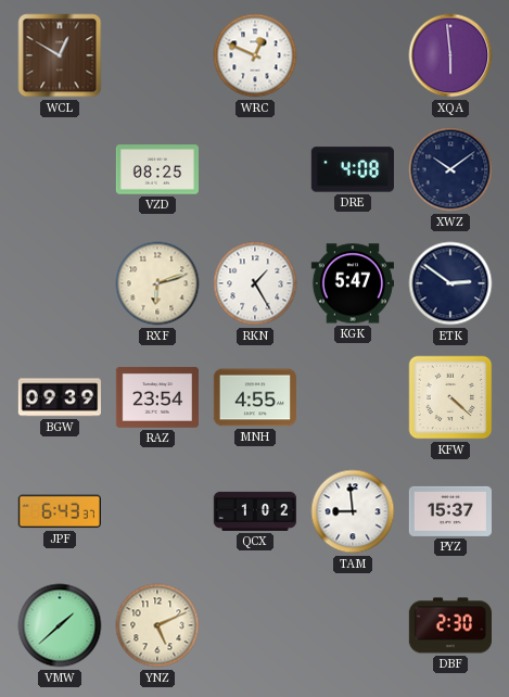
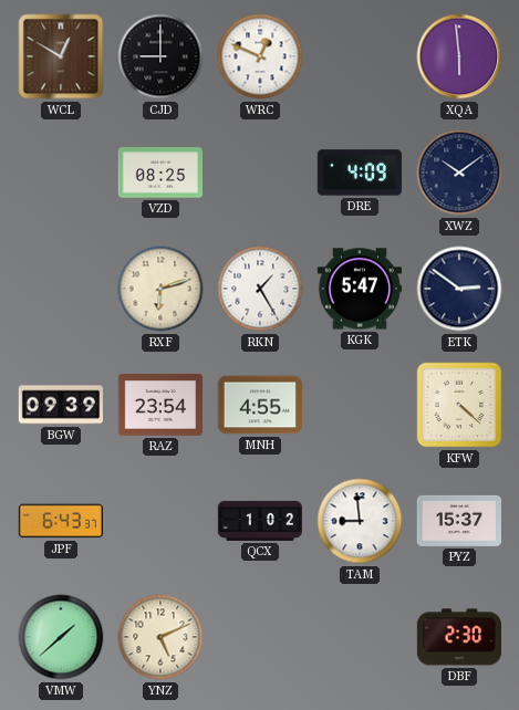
CJD: none -> 9:00 (160, 56)
DRE: 4:08 -> 4:09 (360, 173)
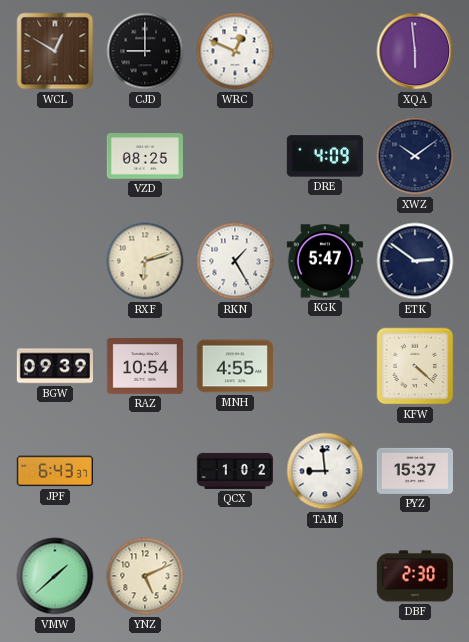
RAZ: 23:54 -> 10:54 (144, 366)
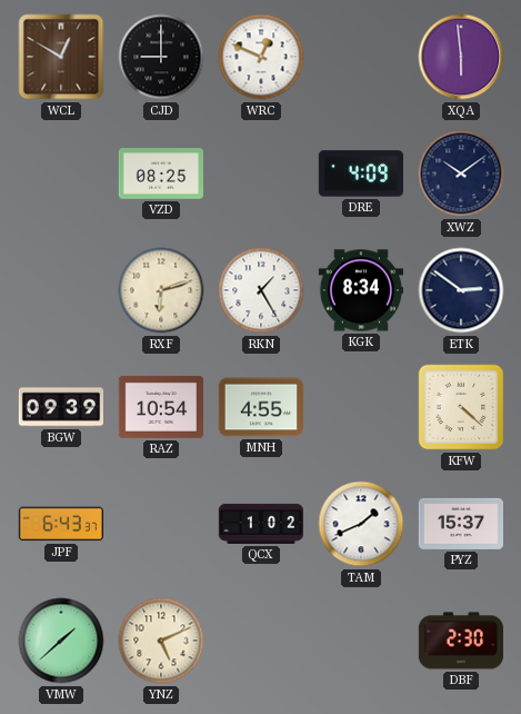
KGK: 5:47 -> 8:34 (360, 290)
TAM: 8:59 -> 1:41 (361, 524)
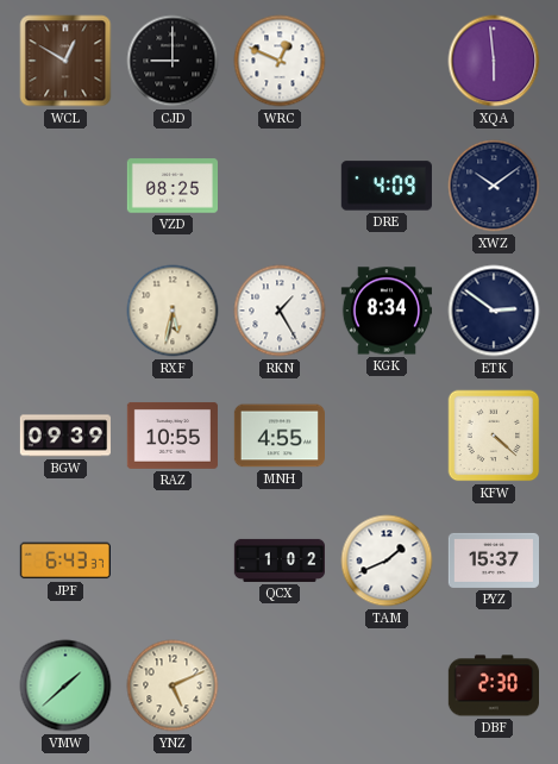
RXF: 6:12 -> 5:32 (173, 311)
RAZ: 10:54 -> 10:55 (171, 436)
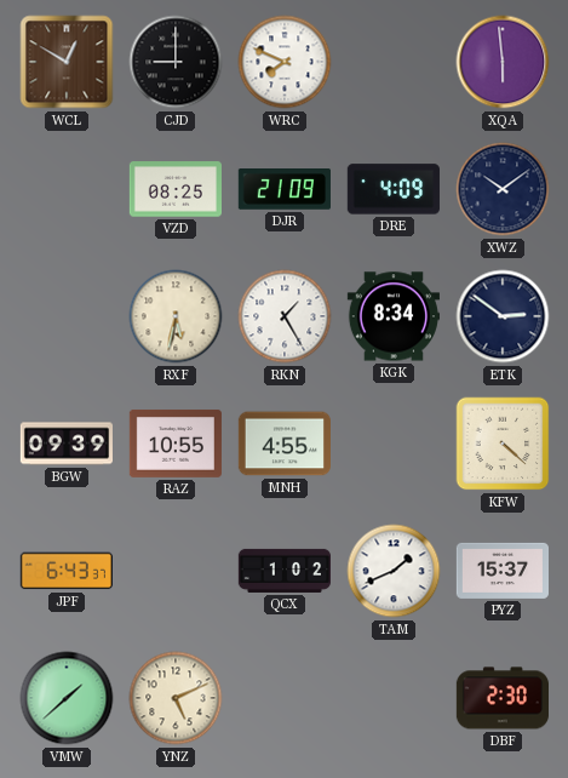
WRC: 12:49 -> 7:49 (285, 62)
DJR: none -> 21:09 (285, 190)
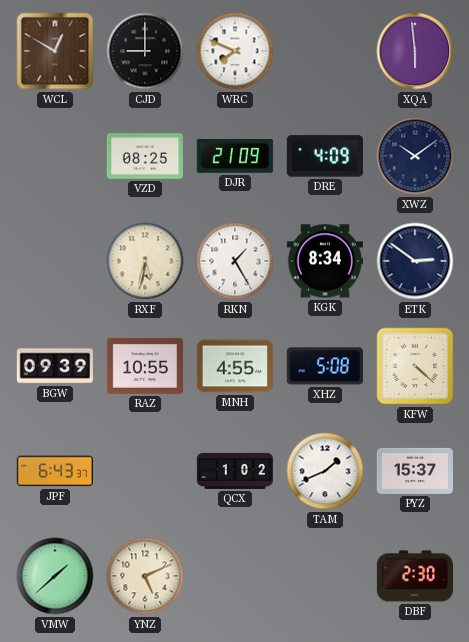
XHZ: none -> 5:08 (325, 366)
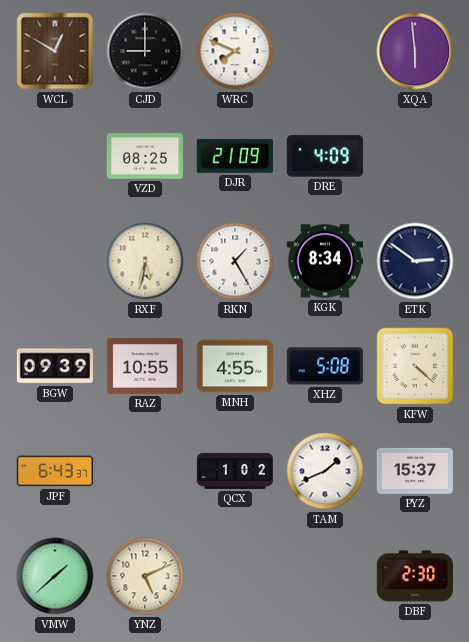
XWZ: 10:09 -> none (415, 156)
